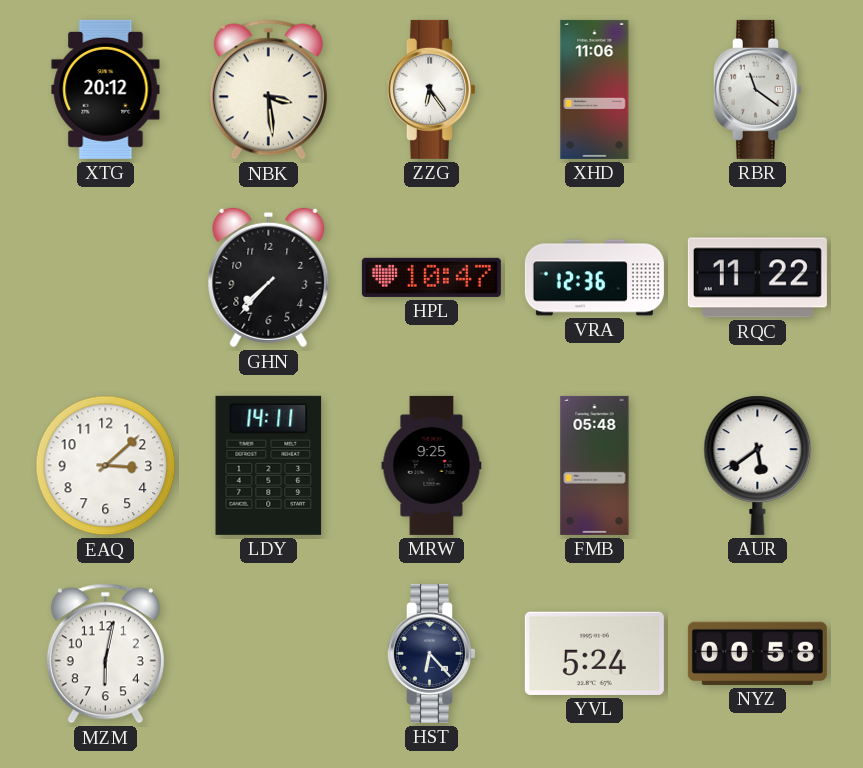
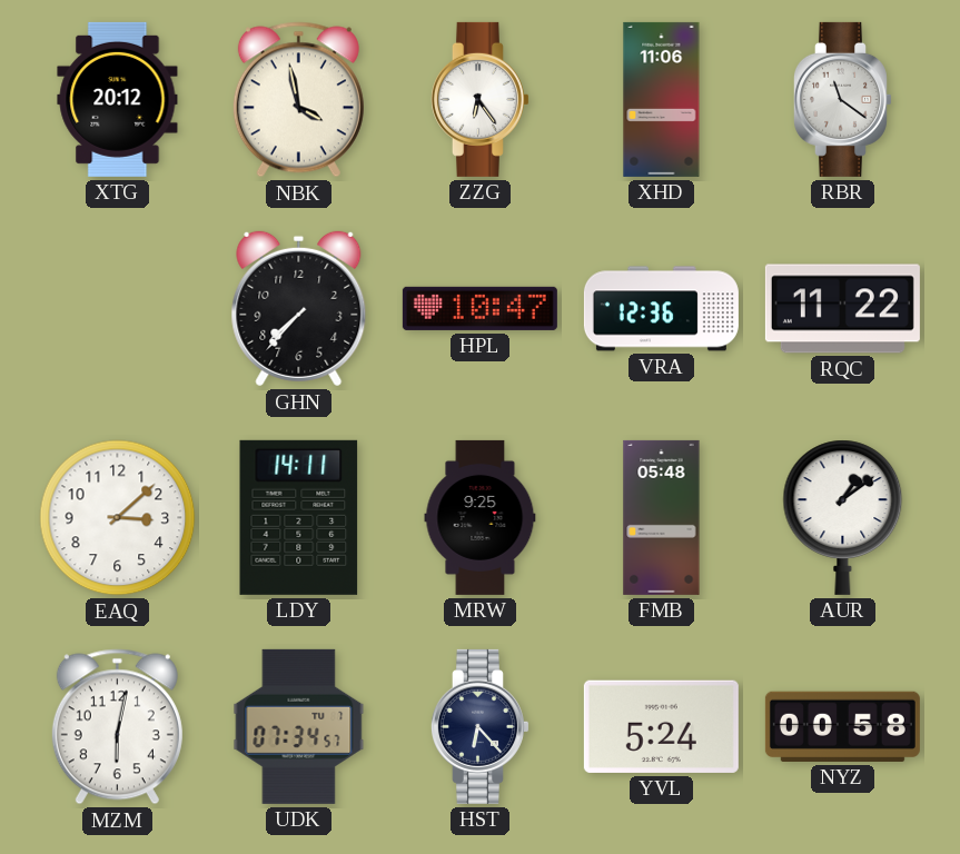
NBK: 3:29 -> 3:58 (298, 100)
AUR: 5:39 -> 1:09 (843, 517)
UDK: none -> 07:34 (299, 726)
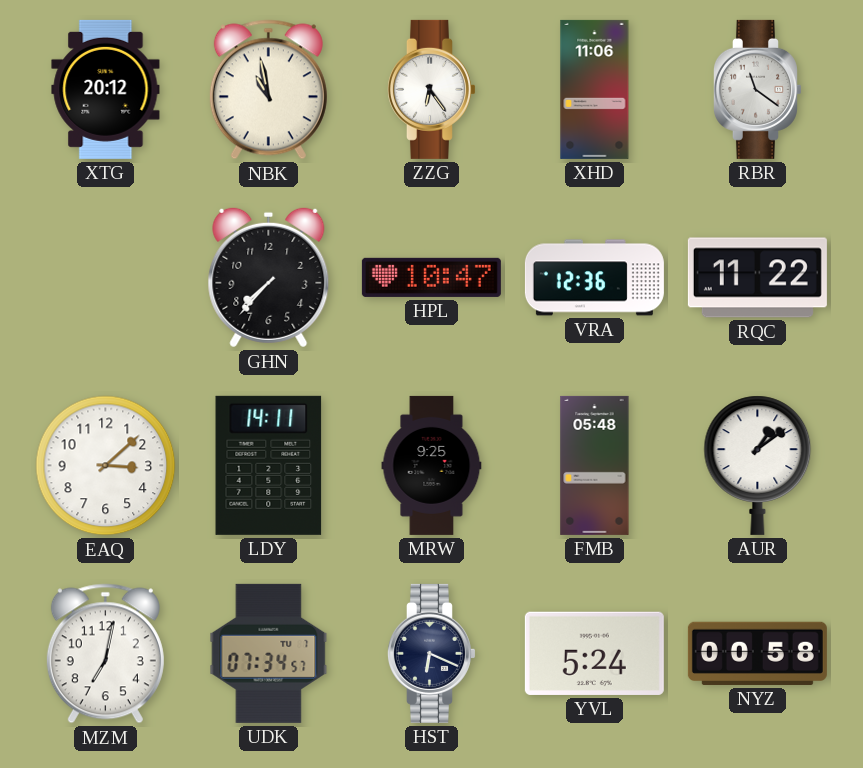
NBK: 3:58 -> 10:58 (268, 90)
MZM: 6:02 -> 7:02 (105, 654)
HST: 6:23 -> 6:19 (431, 653)
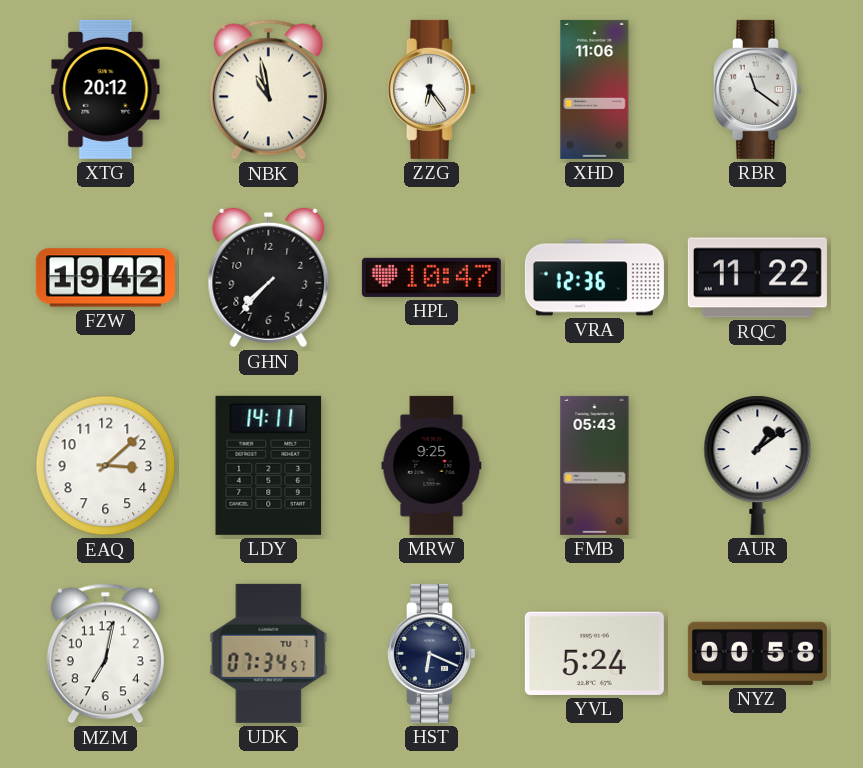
FZW: none -> 19:42 (105, 278)
FMB: 05:48 -> 05:43 (595, 465)
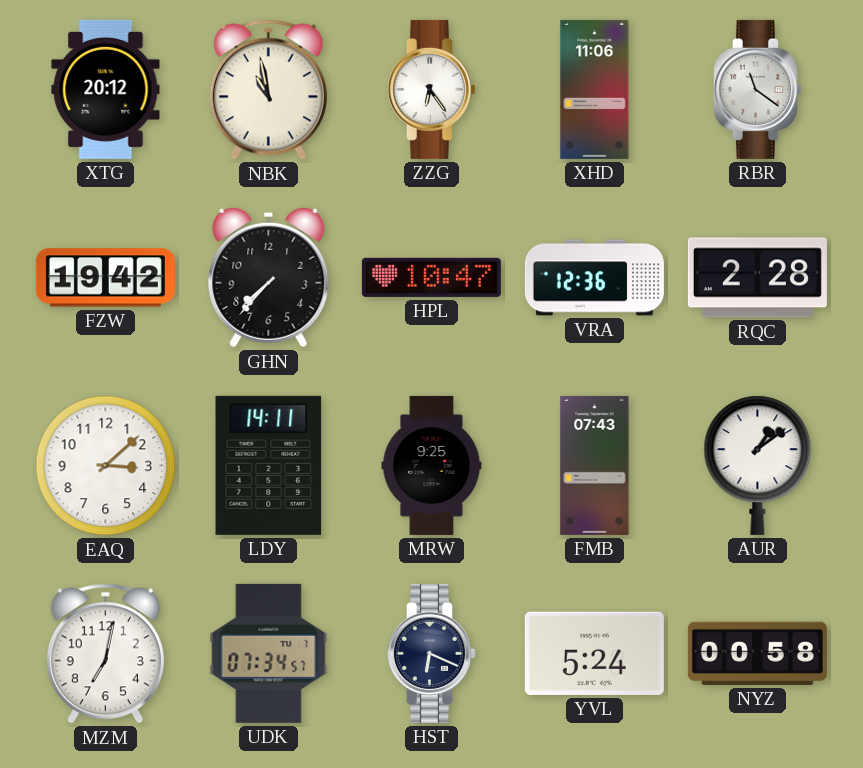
RQC: 11:22 -> 2:28 (757, 278)
FMB: 05:43 -> 07:43 (595, 465)
